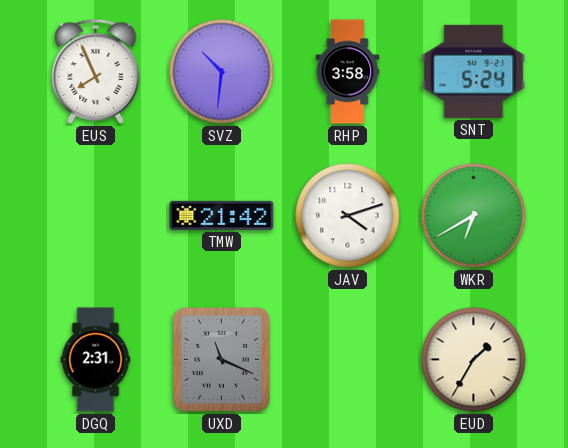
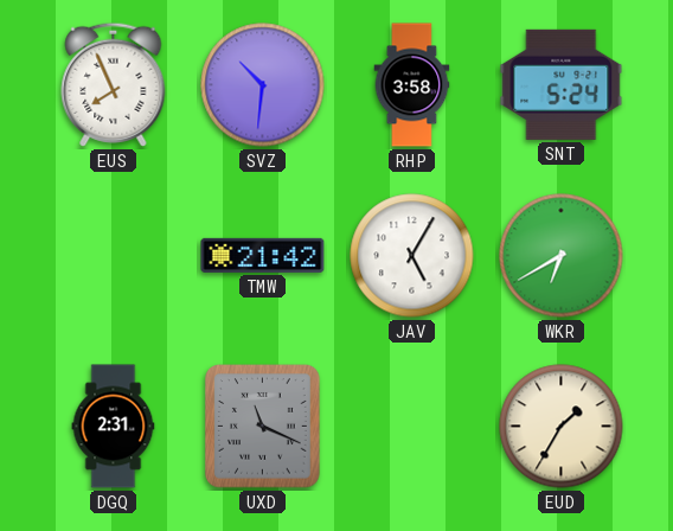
JAV: 4:12 -> 5:05 (412, 256)
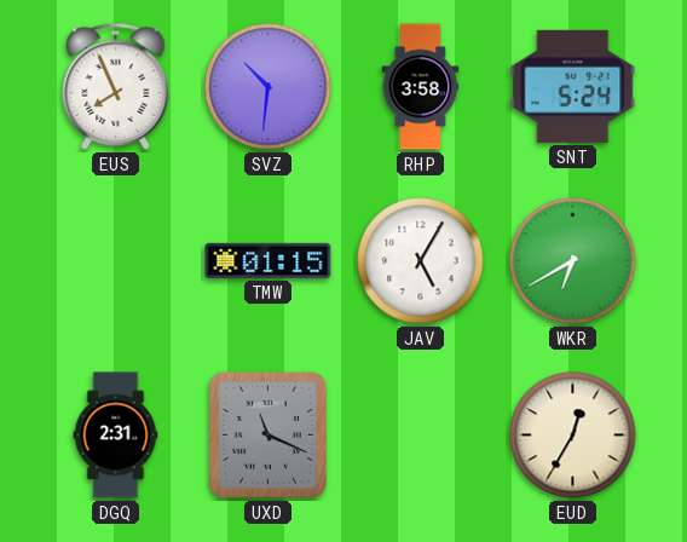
TMW: 21:42 -> 01:15 (269, 260)
EUD: 1:35 -> 12:35 (573, 436)
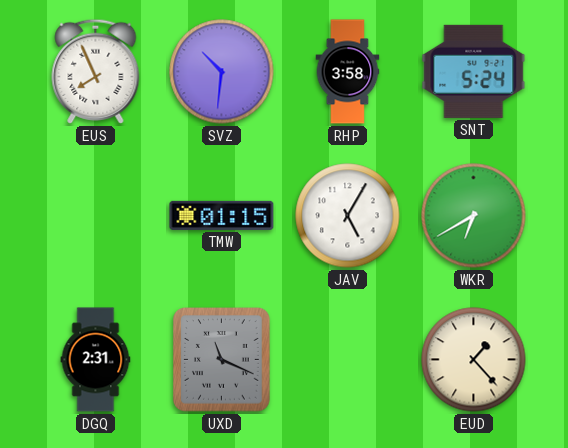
EUD: 12:35 -> 1:23 (474, 360)
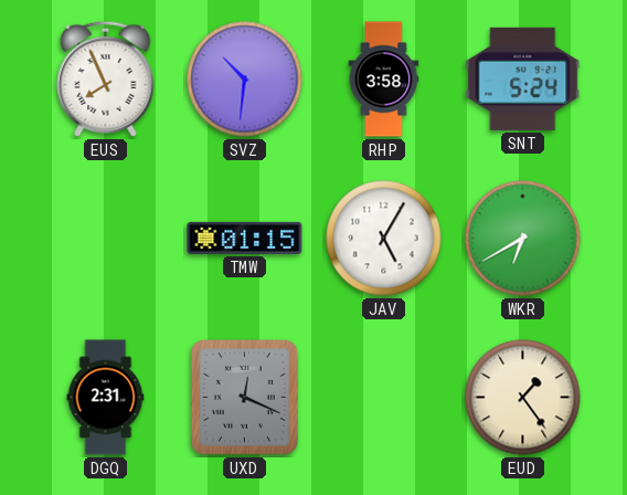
UXD: 11:19 -> 12:19 (245, 398)
EUD: 1:23 -> 1:24 (523, 398)
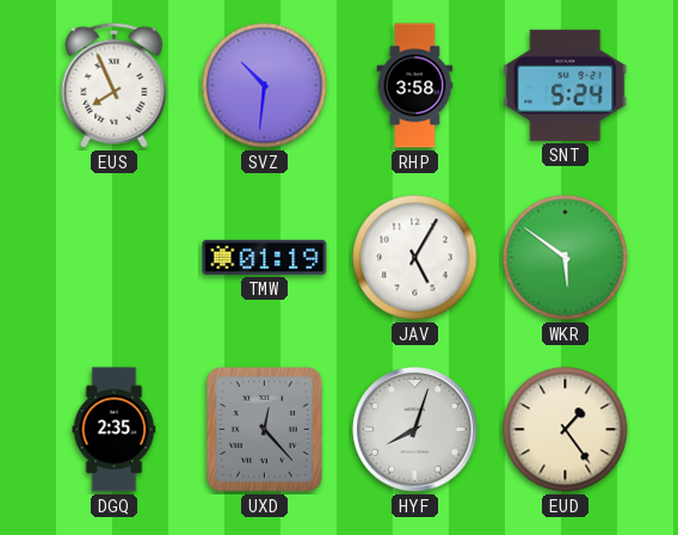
TMW: 01:15 -> 01:19 (265, 257)
WKR: 6:40 -> 5:51 (566, 258)
DGQ: 2:31 -> 2:35 (115, 430)
UXD: 12:19 -> 12:23 (265, 430)
HYF: none -> 8:03 (415, 430)
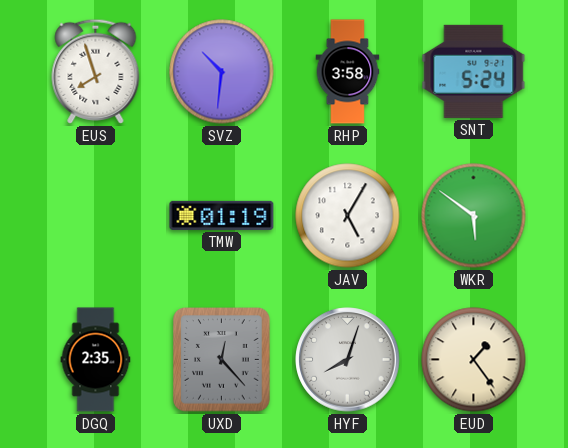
EUS: 7:56 -> 7:57 (96, 71)
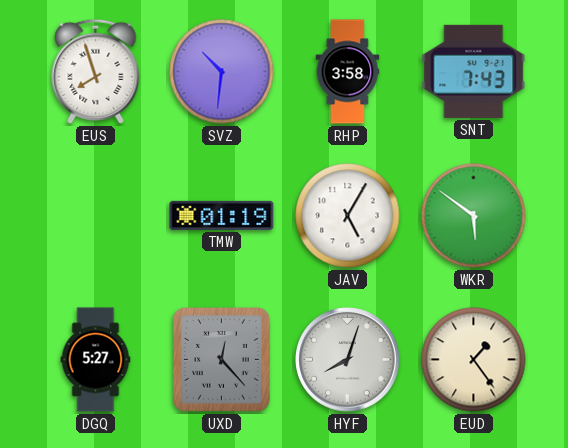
SNT: 5:24 -> 7:43 (474, 71)
DGQ: 2:35 -> 5:27 (96, 360)
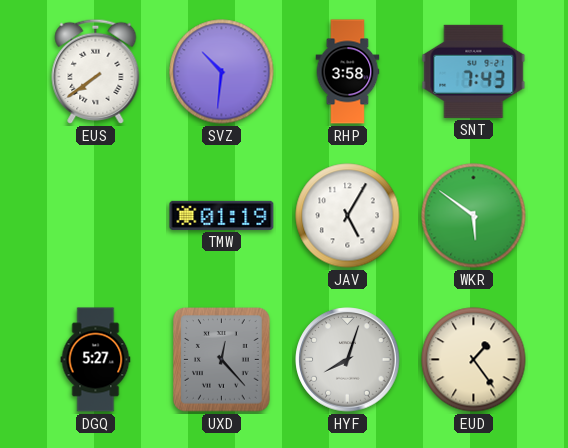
EUS: 7:57 -> 7:39 (96, 71)
